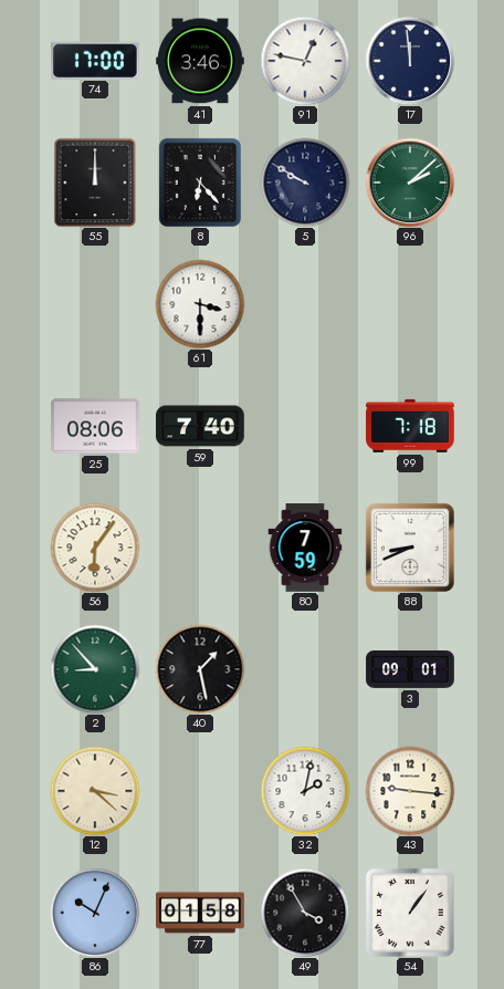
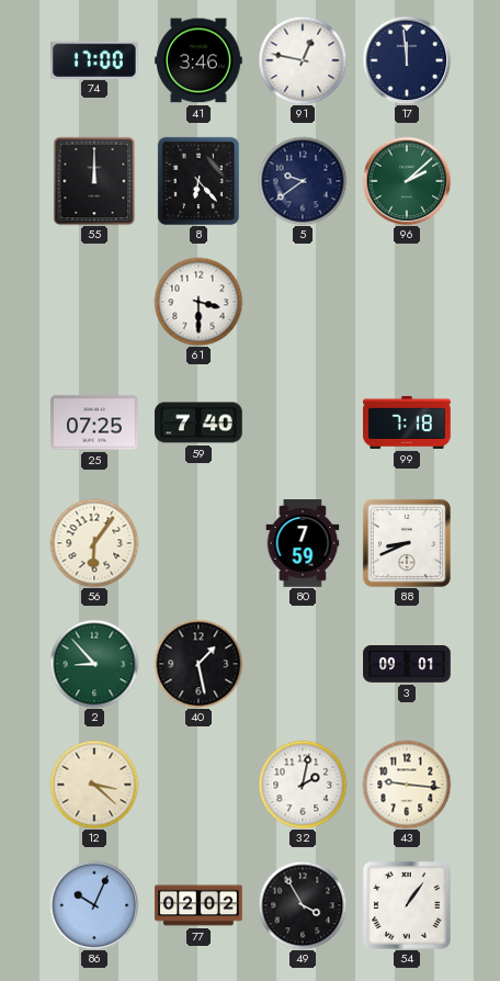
5: 9:50 -> 9:39 (303, 181)
25: 08:06 -> 07:25 (94, 422)
77: 01:58 -> 02:02 (198, 905)
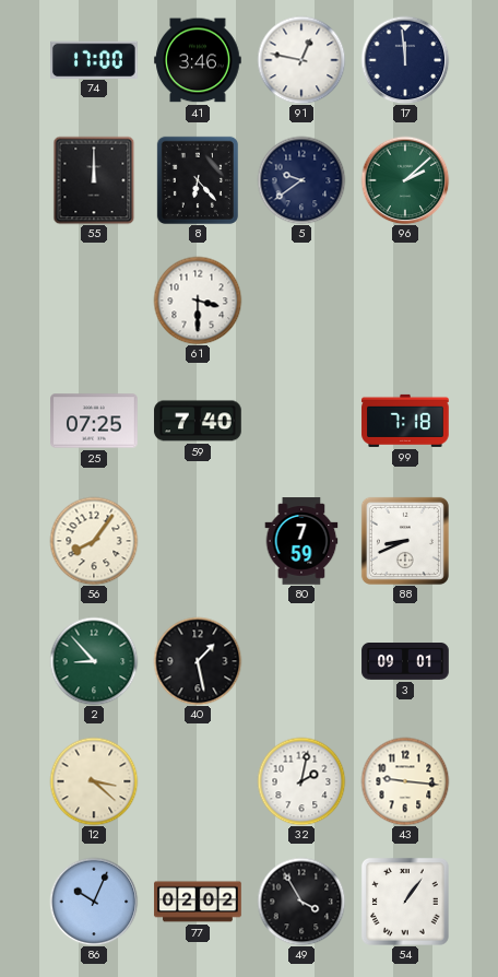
56: 6:06 -> 8:06 (94, 541)
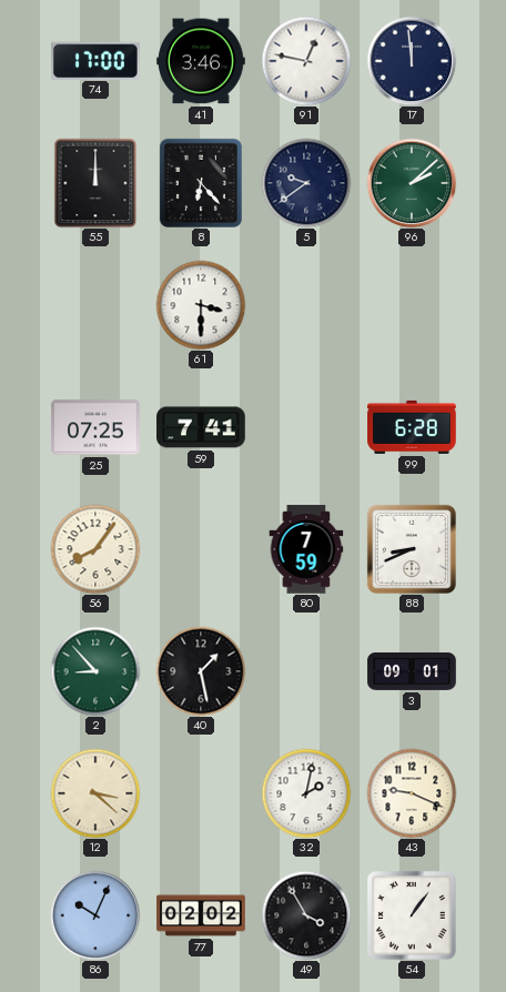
59: 7:40 -> 7:41 (201, 427)
99: 7:18 -> 6:28 (412, 427)
43: 9:16 -> 9:19 (412, 793)
